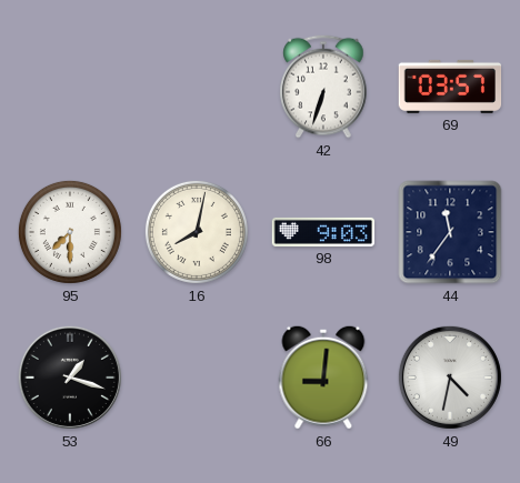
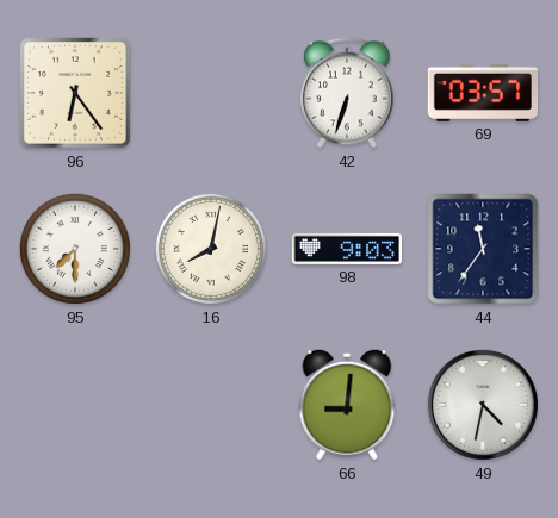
96: none -> 6:24 (76, 94)
53: 1:18 -> none (70, 378)
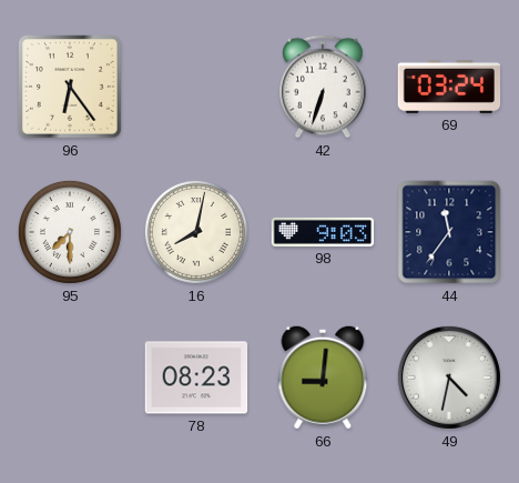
69: 03:57 -> 03:24 (449, 87)
78: none -> 08:23 (196, 378)
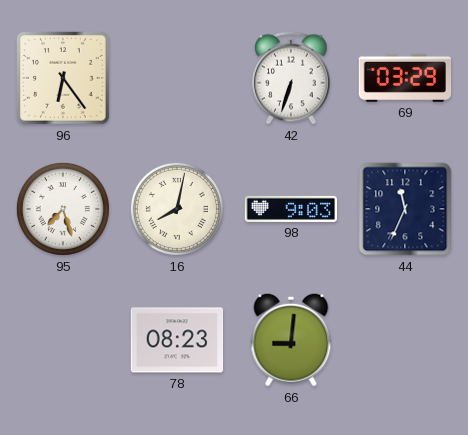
69: 03:24 -> 03:29 (405, 78)
95: 7:30 -> 7:27 (63, 209)
44: 11:36 -> 11:34 (405, 209)
49: 4:32 -> none (449, 378)
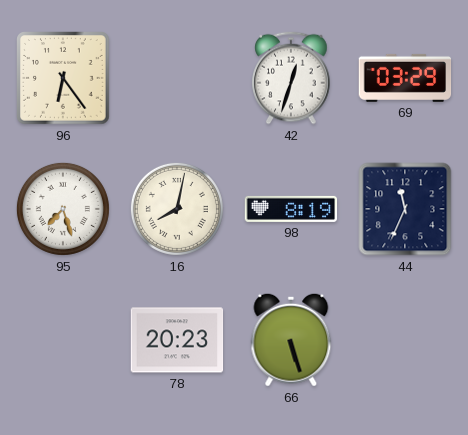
42: 6:33 -> 12:33 (291, 78)
98: 9:03 -> 8:19 (291, 209)
78: 08:23 -> 20:23 (177, 340)
66: 9:01 -> 5:27 (291, 340)
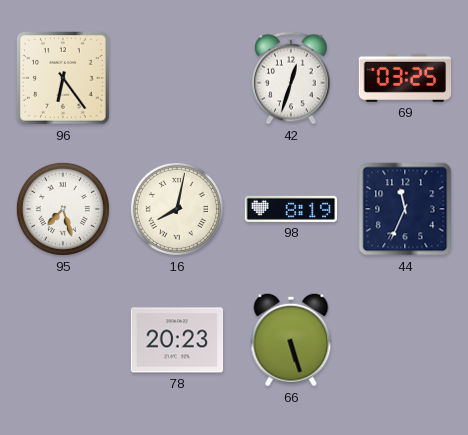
69: 03:29 -> 03:25 (405, 78)
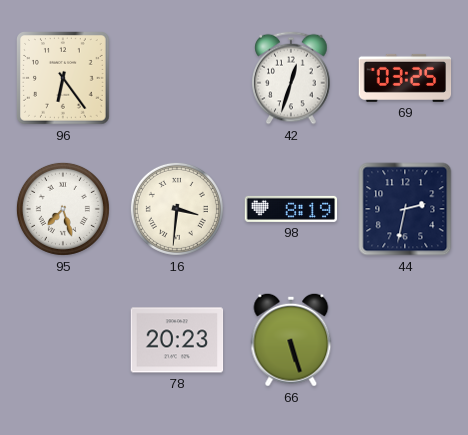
16: 8:02 -> 3:31 (177, 209)
44: 11:34 -> 2:32 (405, 209)
